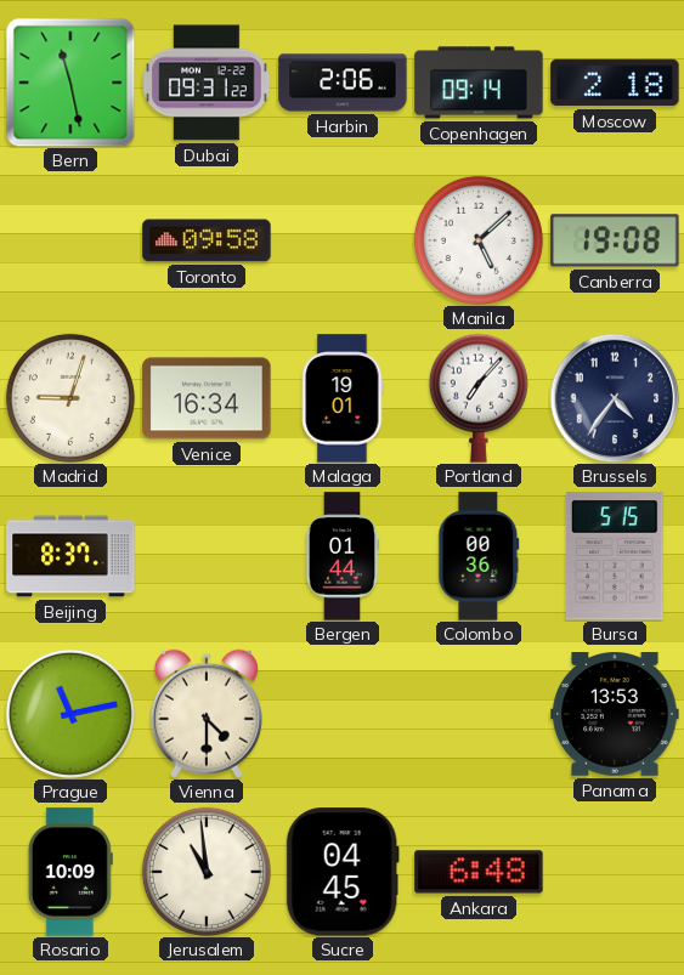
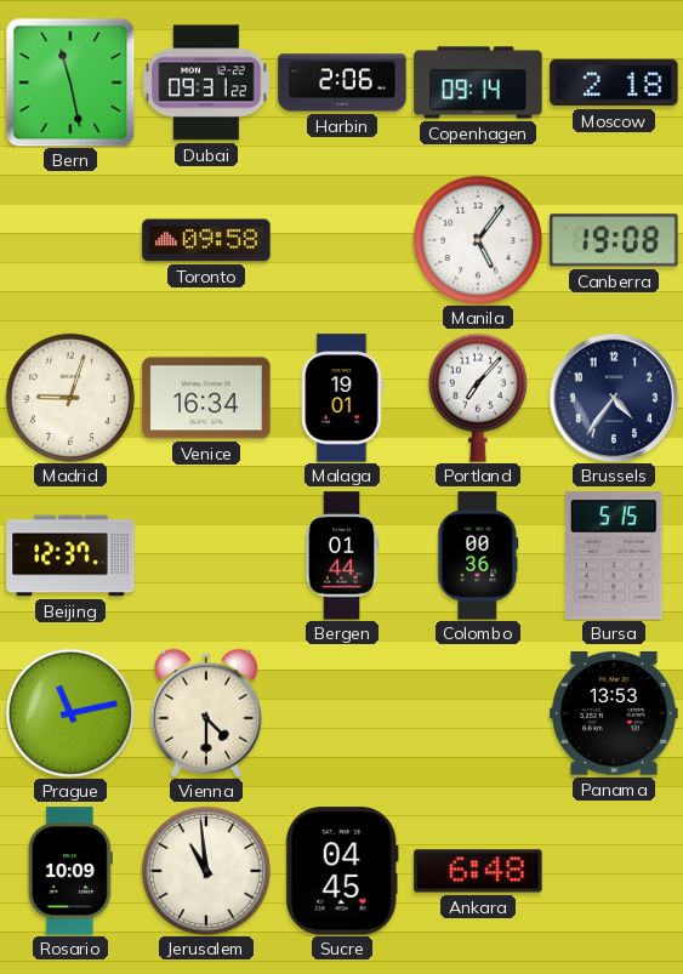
Manila: 5:08 -> 5:06 (478, 240)
Beijing: 8:37 -> 12:37 (70, 556)
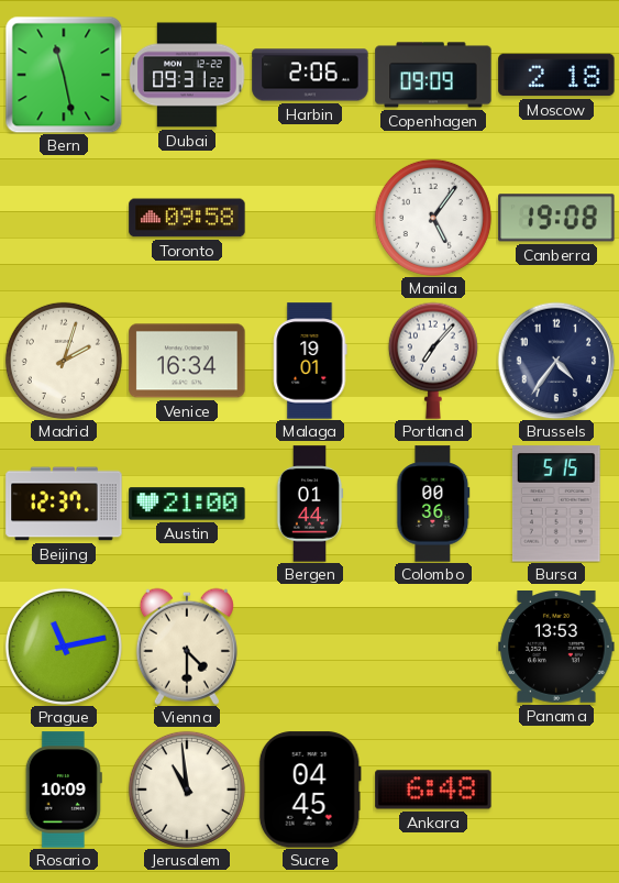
Copenhagen: 09:14 -> 09:09 (433, 75)
Madrid: 9:03 -> 2:03 (64, 361)
Austin: none -> 21:00 (187, 504)
